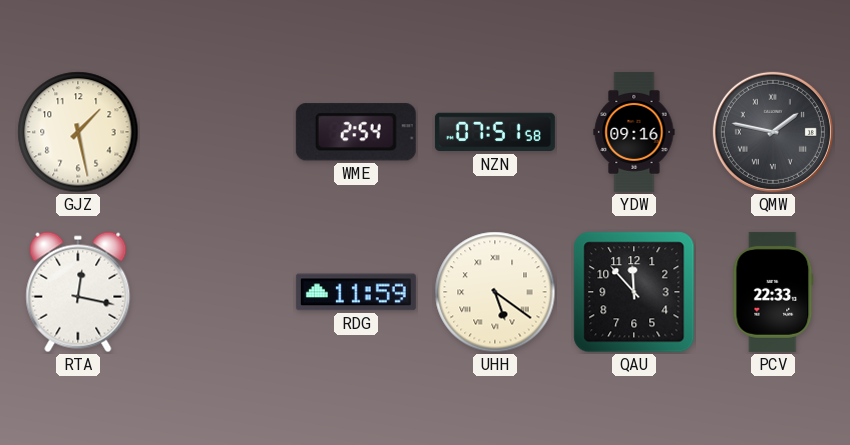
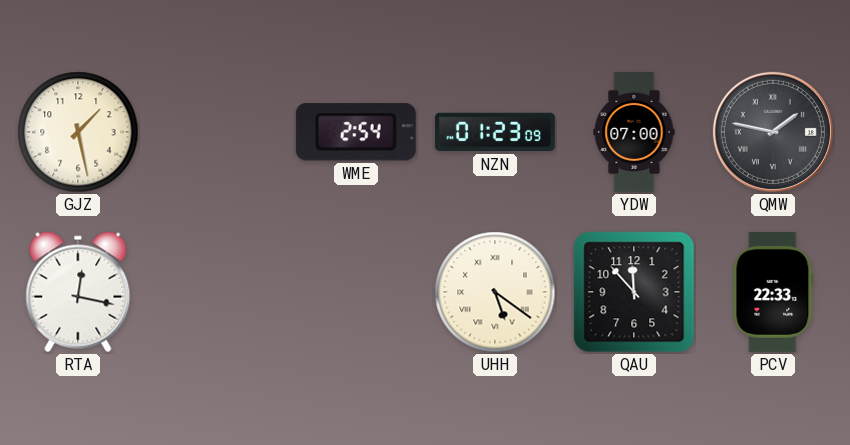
NZN: 07:51 -> 01:23 (495, 132)
YDW: 09:16 -> 07:00 (634, 132)
RDG: 11:59 -> none (356, 292)
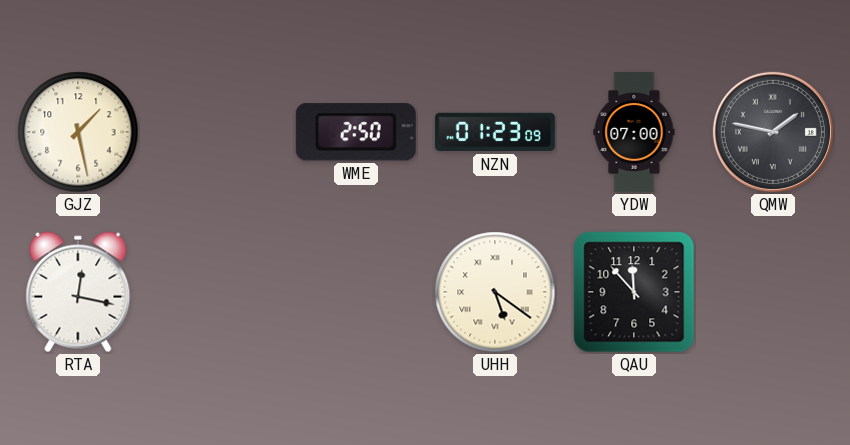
WME: 2:54 -> 2:50 (356, 132)
PCV: 22:33 -> none (773, 292)
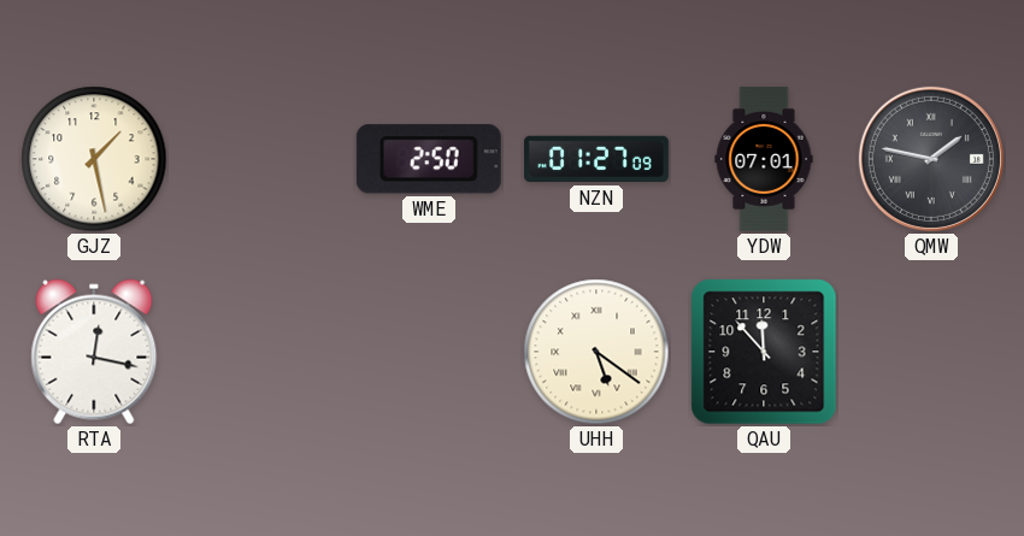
NZN: 01:23 -> 01:27 (596, 159)
YDW: 07:00 -> 07:01 (764, 159)
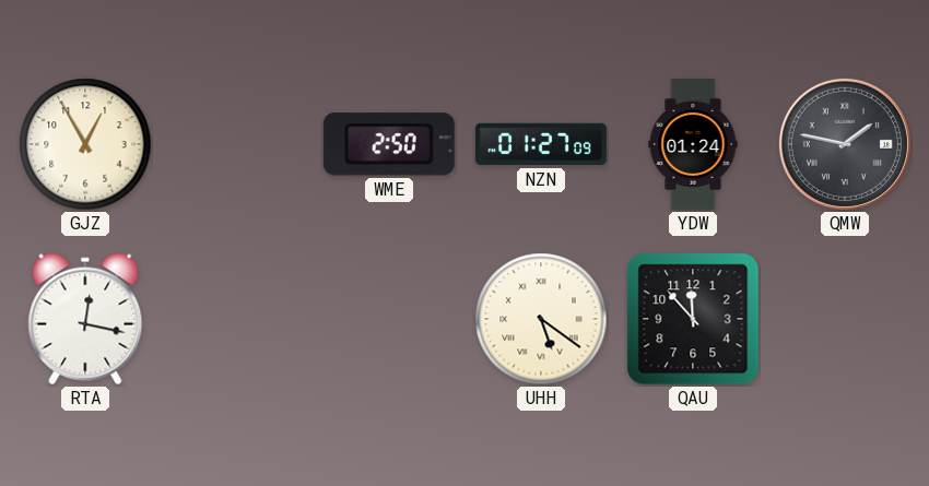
GJZ: 1:28 -> 12:55 (85, 144)
YDW: 07:01 -> 01:24 (693, 144)
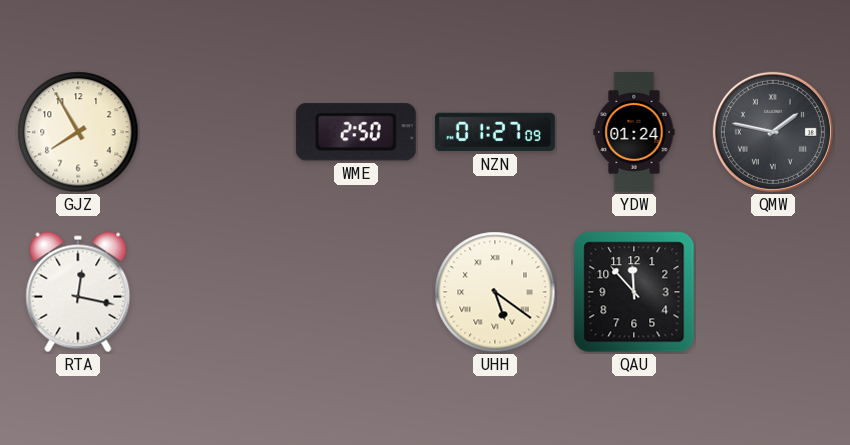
GJZ: 12:55 -> 7:55 (78, 132)
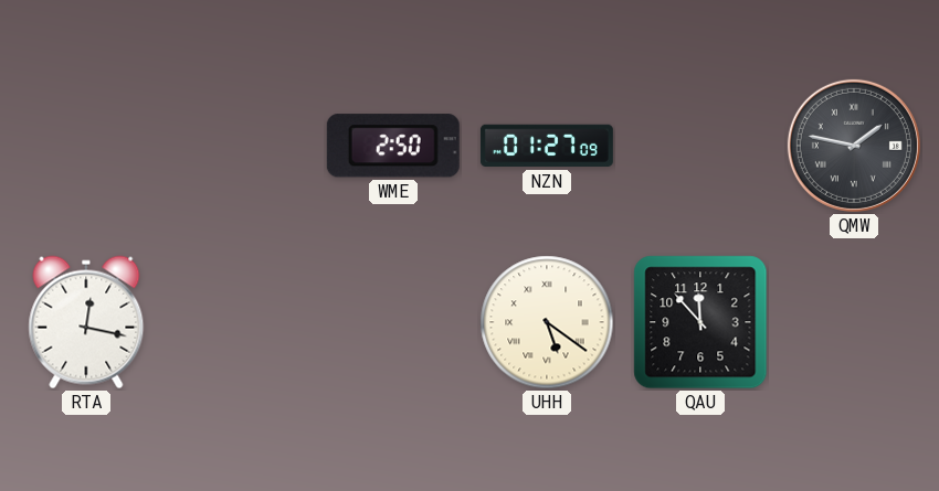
GJZ: 7:55 -> none (78, 132)
YDW: 01:24 -> none (634, 132)
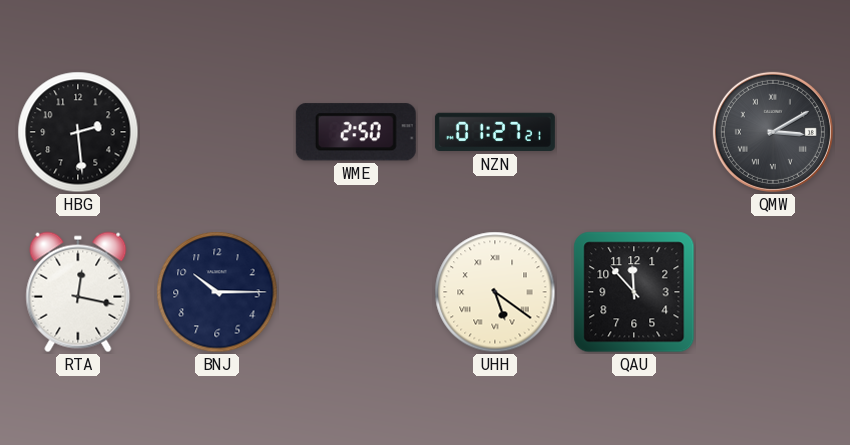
HBG: none -> 2:29 (78, 132)
NZN: 01:27:09 -> 01:27:21 (495, 132)
QMW: 1:47 -> 3:10 (773, 132)
BNJ: none -> 10:15 (217, 292)
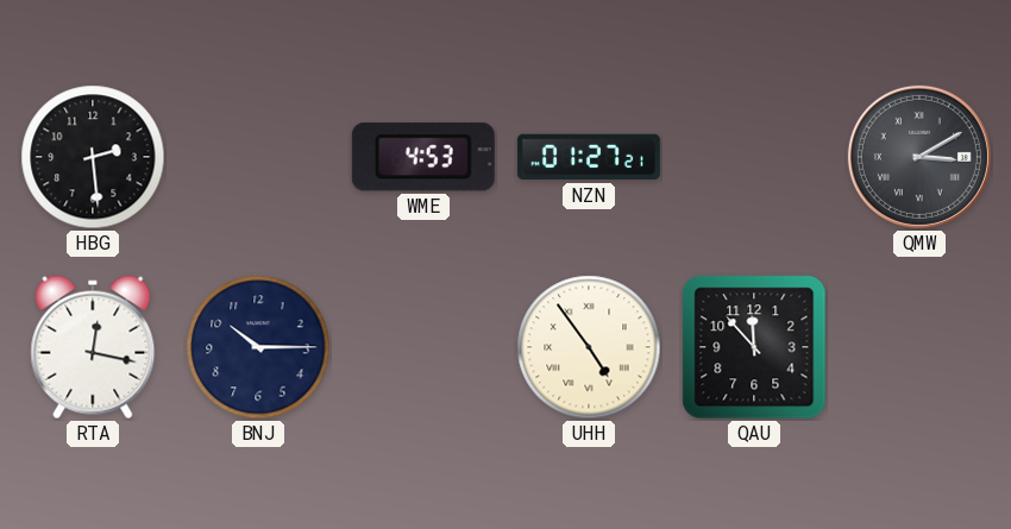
WME: 2:50 -> 4:53 (423, 157)
UHH: 5:21 -> 4:54 (589, 347)
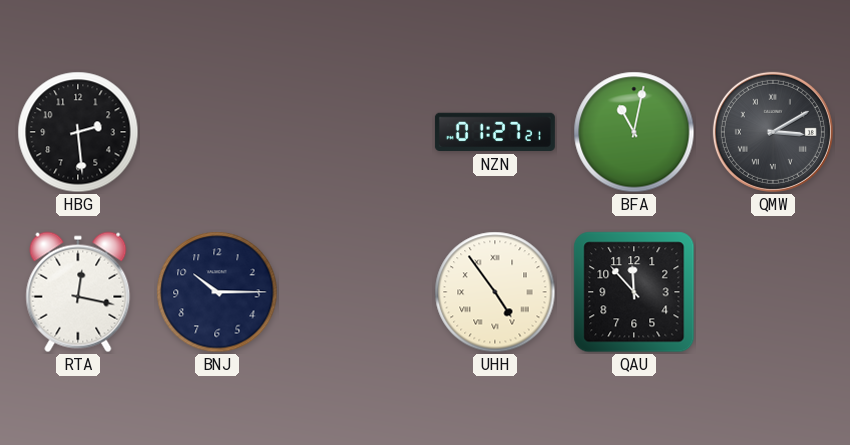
WME: 4:53 -> none (423, 157)
BFA: none -> 11:02 (634, 132)
